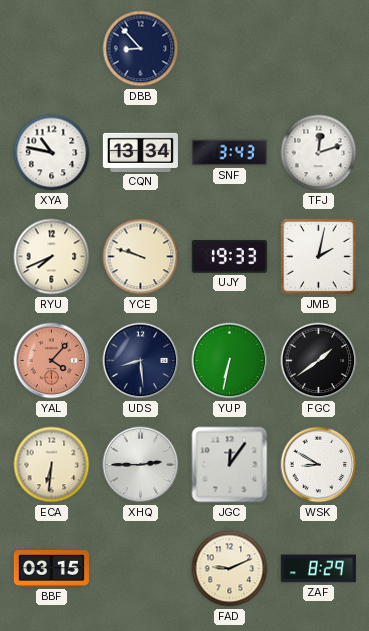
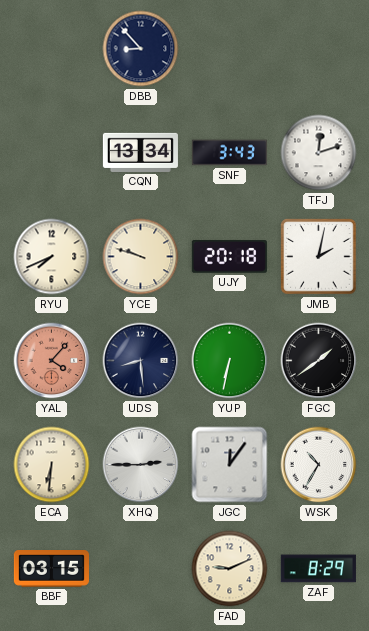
XYA: 10:47 -> none (52, 153)
UJY: 19:33 -> 20:18 (229, 257)
WSK: 8:50 -> 10:35 (319, 465)
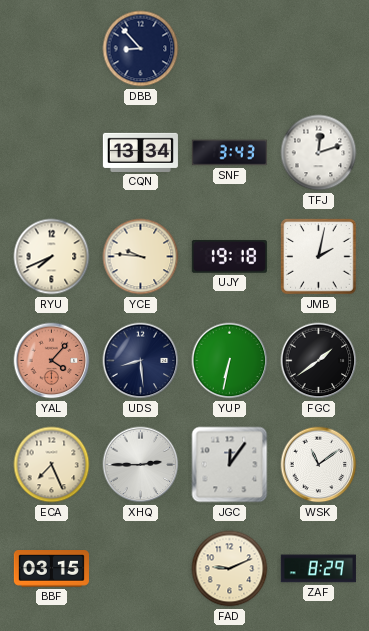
YCE: 9:48 -> 9:46 (141, 257)
UJY: 20:18 -> 19:18 (229, 257)
ECA: 6:31 -> 7:26 (52, 465)
WSK: 10:35 -> 11:09 (319, 465)
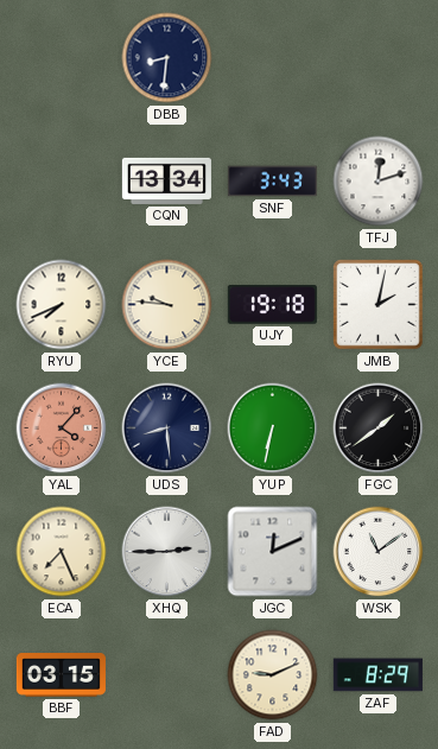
DBB: 8:53 -> 8:31 (167, 58)
JGC: 12:06 -> 12:11 (273, 552)
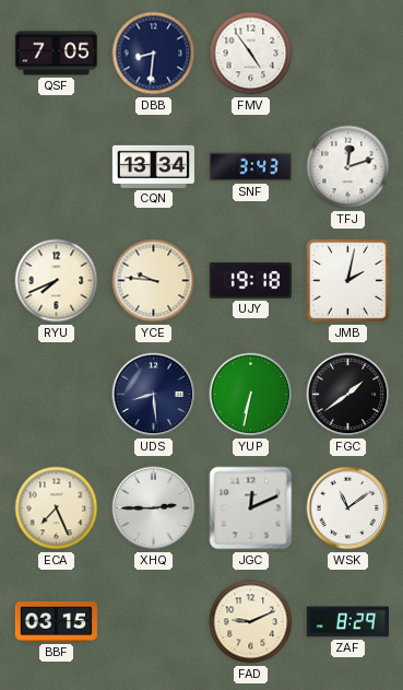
QSF: none -> 7:05 (56, 54)
FMV: none -> 4:54 (251, 54)
YAL: 4:07 -> none (62, 429)
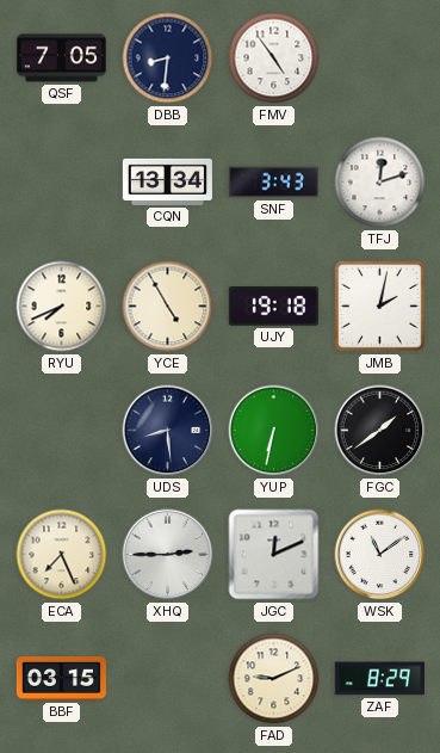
YCE: 9:46 -> 4:55 (168, 307)
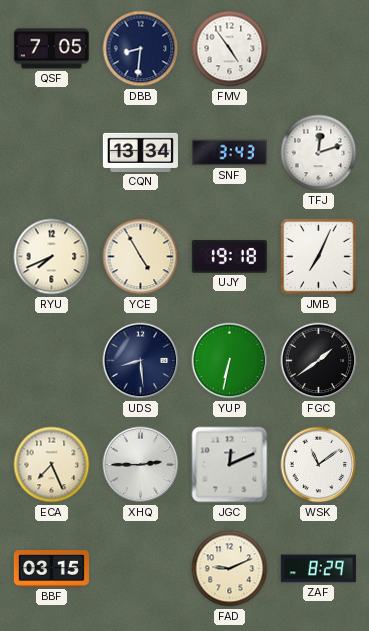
JMB: 2:02 -> 7:04 (319, 257)
